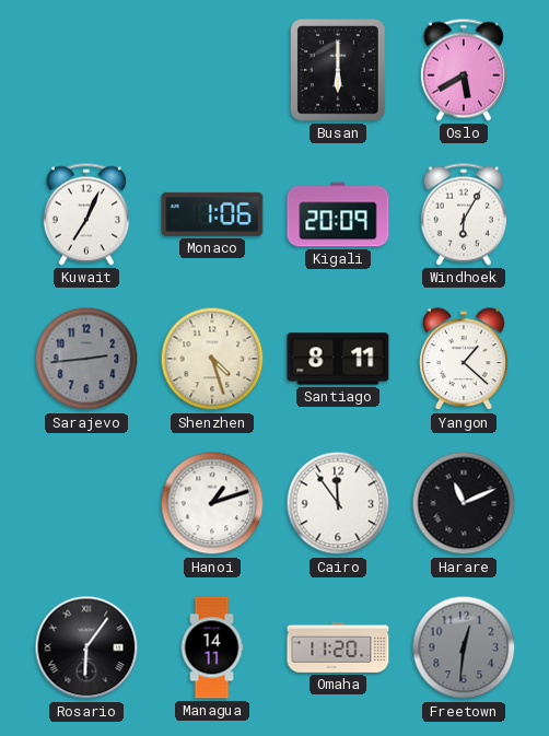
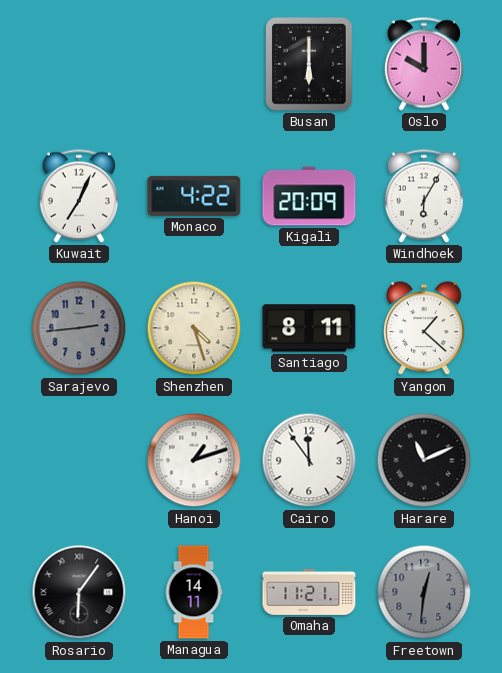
Oslo: 5:40 -> 10:00 (424, 64)
Monaco: 1:06 -> 4:22 (194, 196)
Omaha: 11:20 -> 11:21 (309, 592)
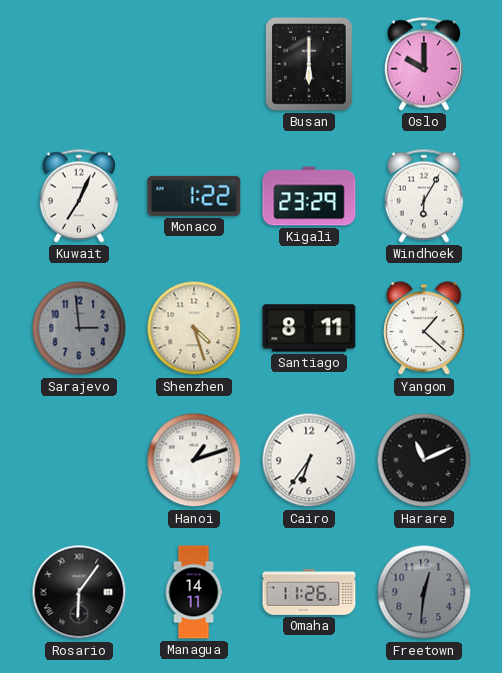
Monaco: 4:22 -> 1:22 (194, 196)
Kigali: 20:09 -> 23:29 (309, 196)
Sarajevo: 2:44 -> 2:59 (79, 328)
Cairo: 11:54 -> 6:36 (309, 460)
Omaha: 11:21 -> 11:26 (309, 592)
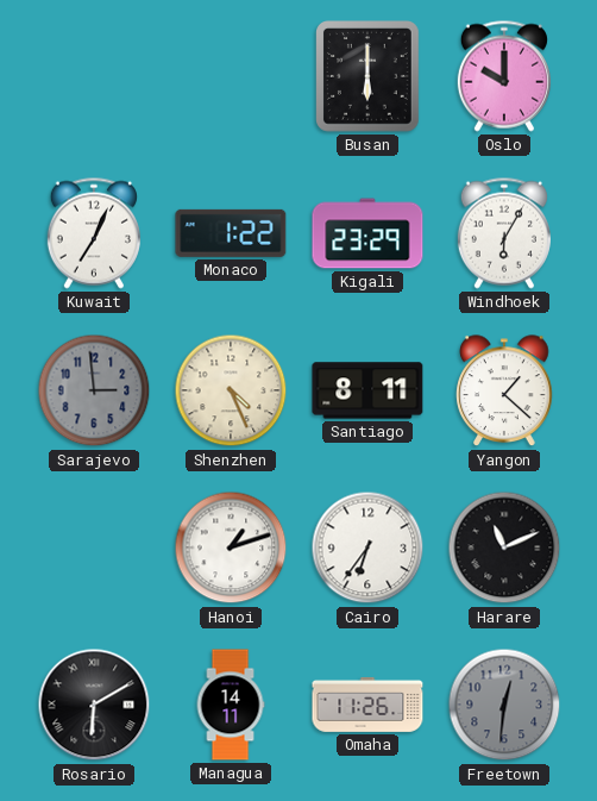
Shenzhen: 4:27 -> 4:26 (231, 390)
Rosario: 6:06 -> 6:10 (94, 705)
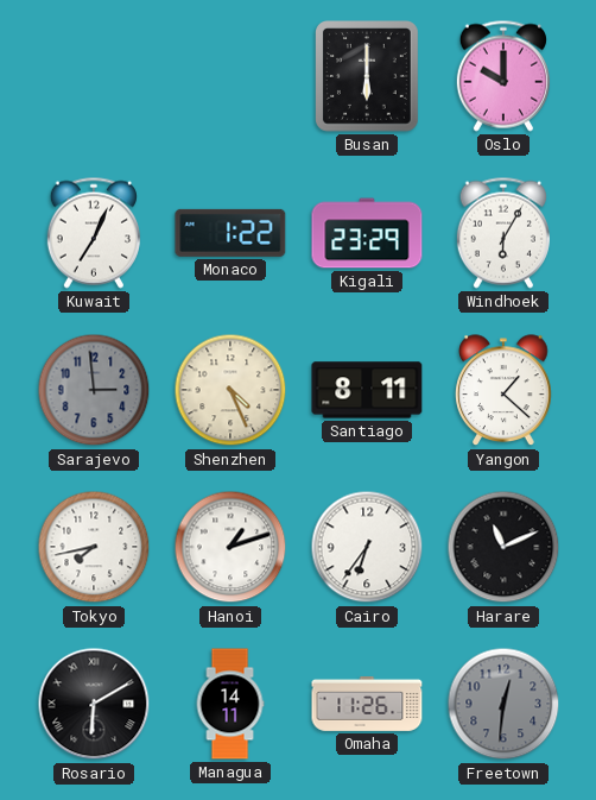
Tokyo: none -> 7:43 (94, 547)
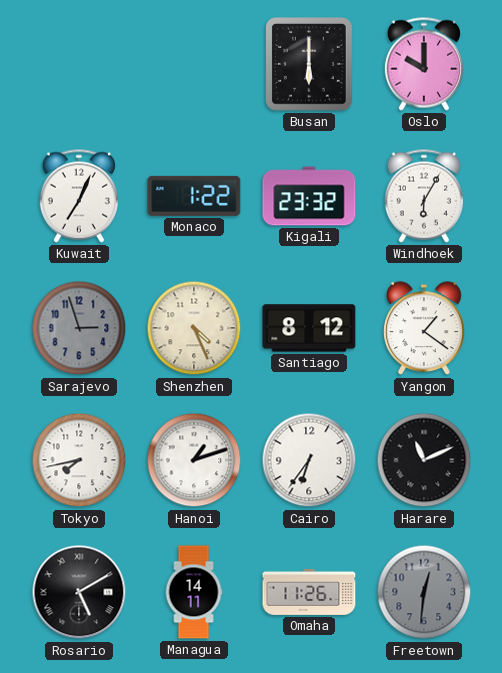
Kigali: 23:29 -> 23:32 (309, 196)
Sarajevo: 2:59 -> 2:57 (79, 328)
Santiago: 8:11 -> 8:12 (309, 328)
Yangon: 1:22 -> 1:21 (424, 329)
Rosario: 6:10 -> 5:10 (79, 592)
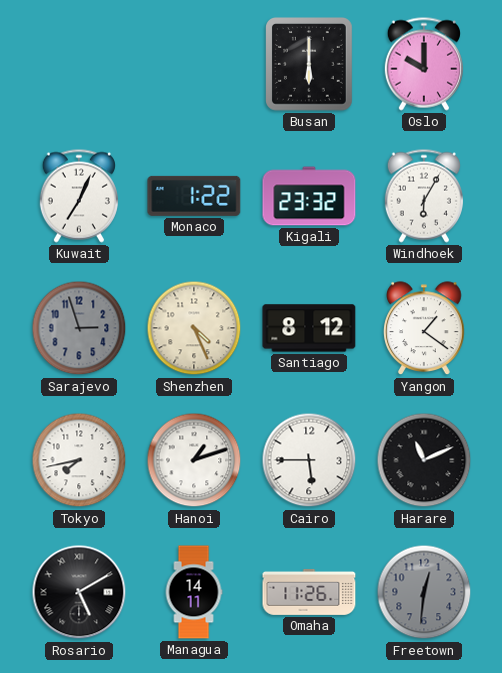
Cairo: 6:36 -> 5:45 (309, 460)
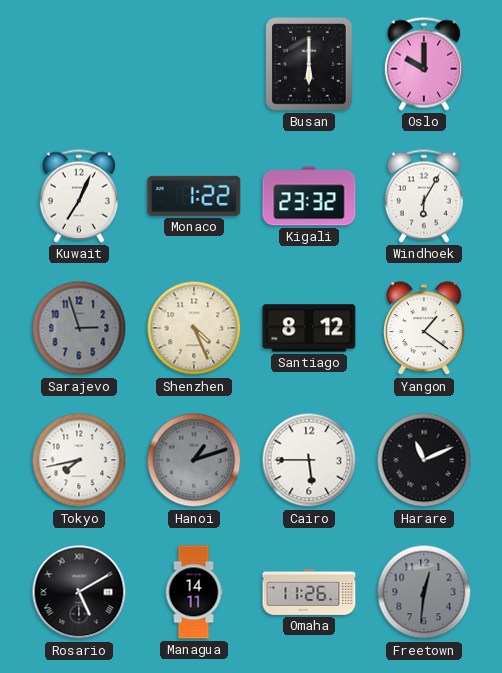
Hanoi dial: white -> grey (194, 460)
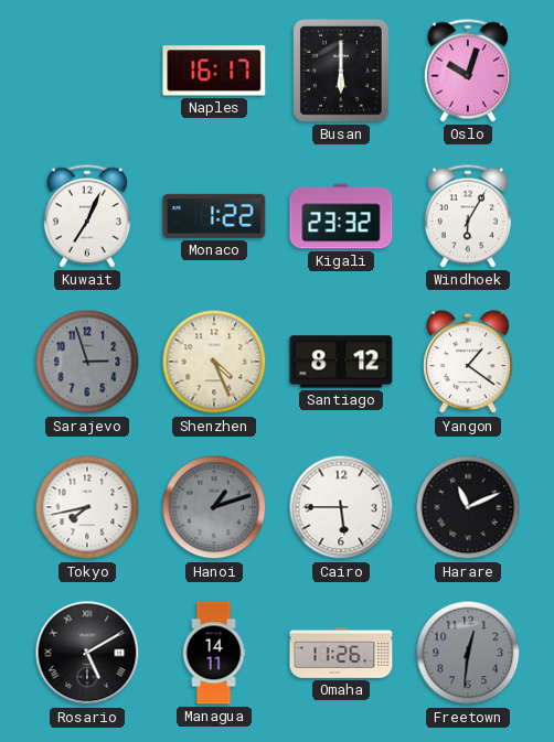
Naples: none -> 16:17 (214, 71)
Oslo: 10:00 -> 10:03 (468, 71)
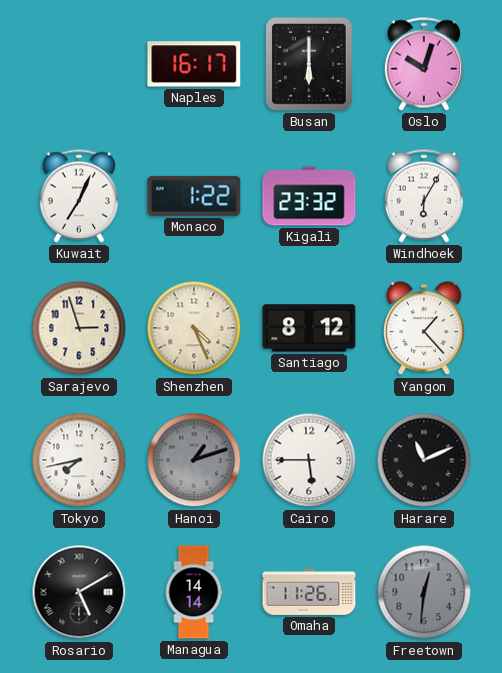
Sarajevo dial: grey -> cream (79, 328)
Yangon: 1:21 -> 1:23 (424, 329)
Managua: 14:11 -> 14:14 (194, 592)
